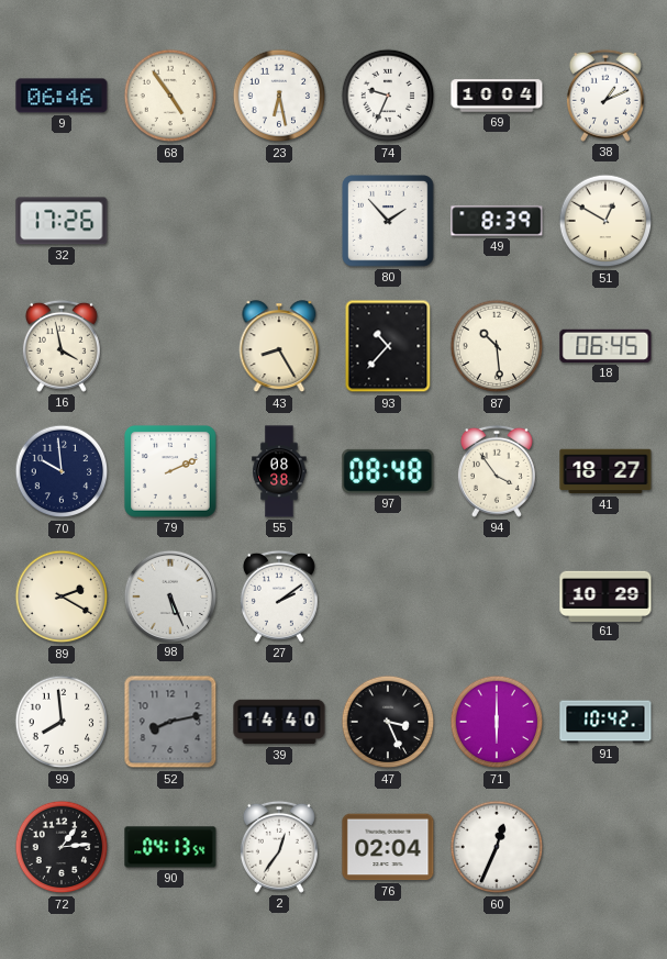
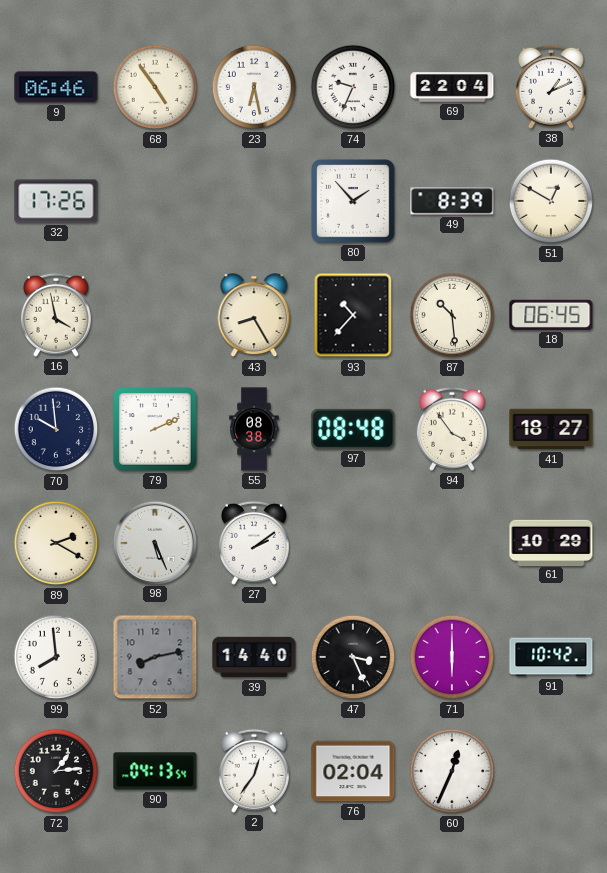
69: 10:04 -> 22:04 (452, 87)
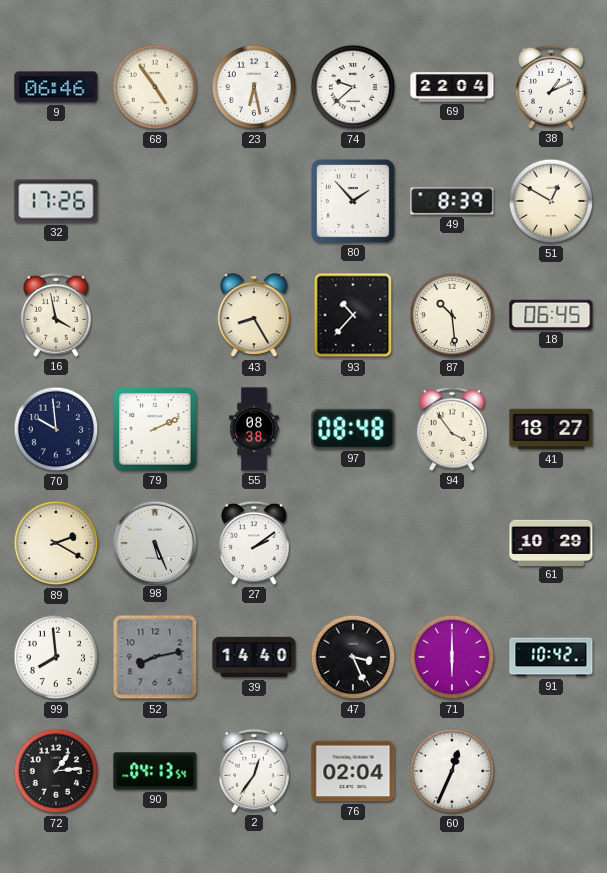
74: 9:34 -> 9:38 (353, 87)
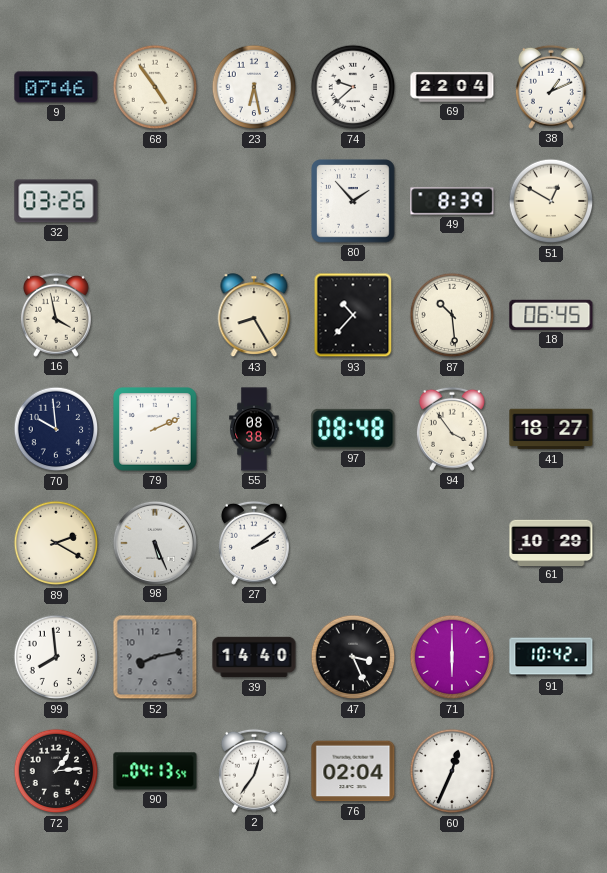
9: 06:46 -> 07:46 (56, 87)
32: 17:26 -> 03:26 (56, 201)
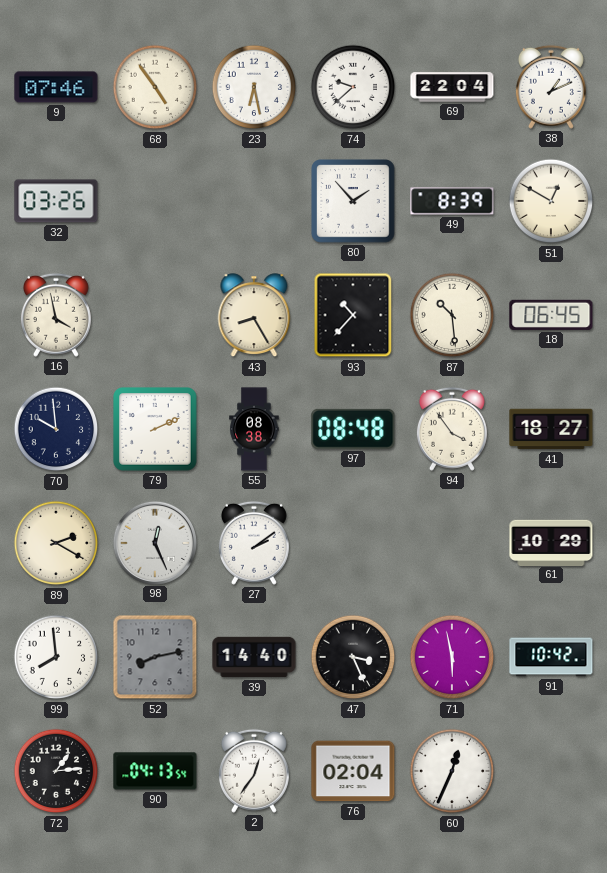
98: 5:26 -> 12:26 (154, 542)
71: 6:00 -> 5:58 (452, 657)
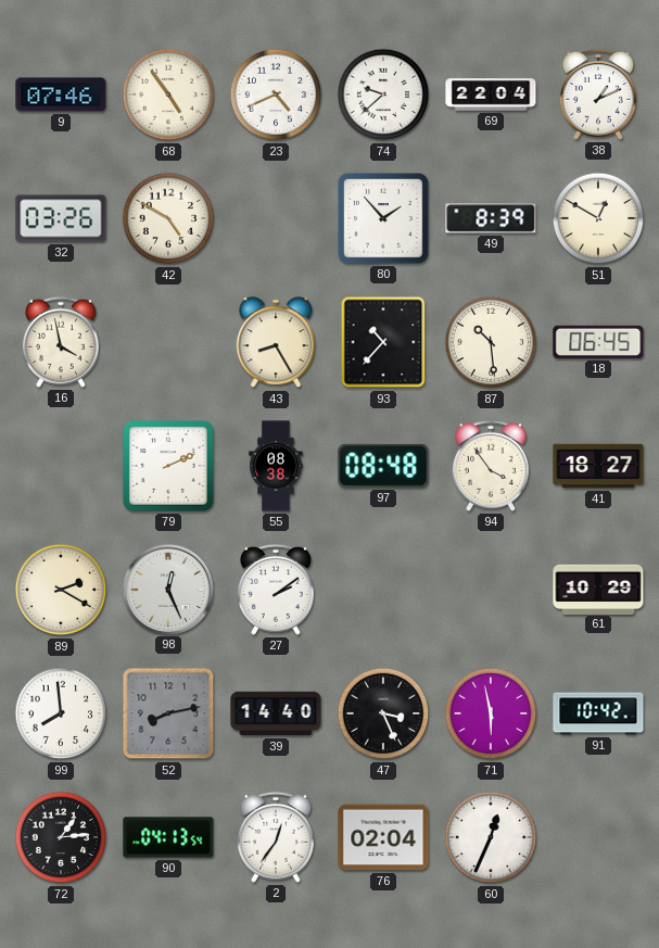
23: 6:28 -> 4:41 (276, 94)
42: none -> 4:50 (168, 218)
70: 9:59 -> none (56, 429)
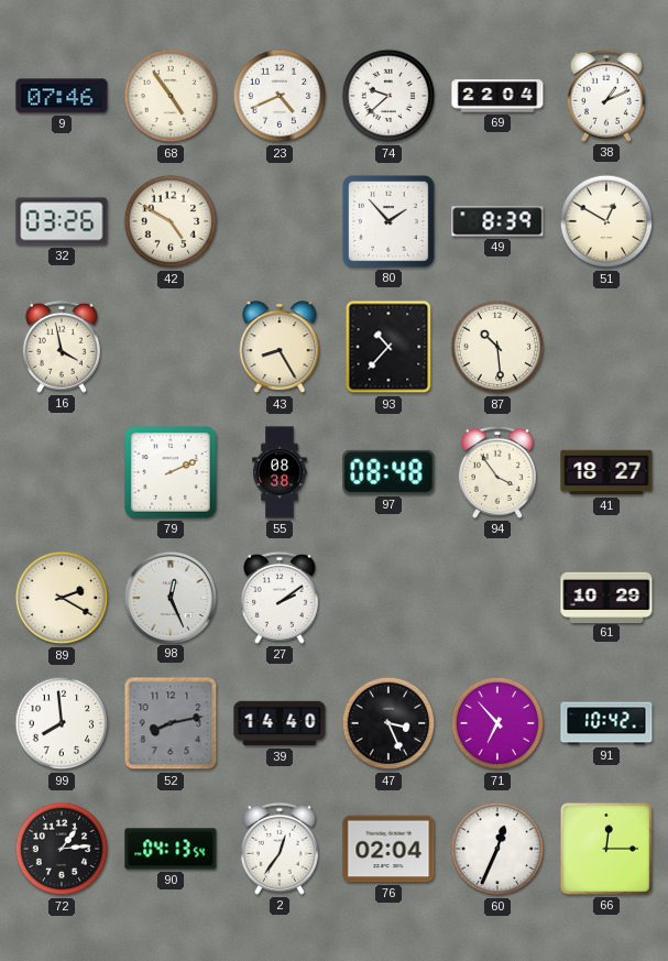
18: 06:45 -> none (598, 342)
71: 5:58 -> 6:53 (497, 723)
66: none -> 12:15 (606, 849)
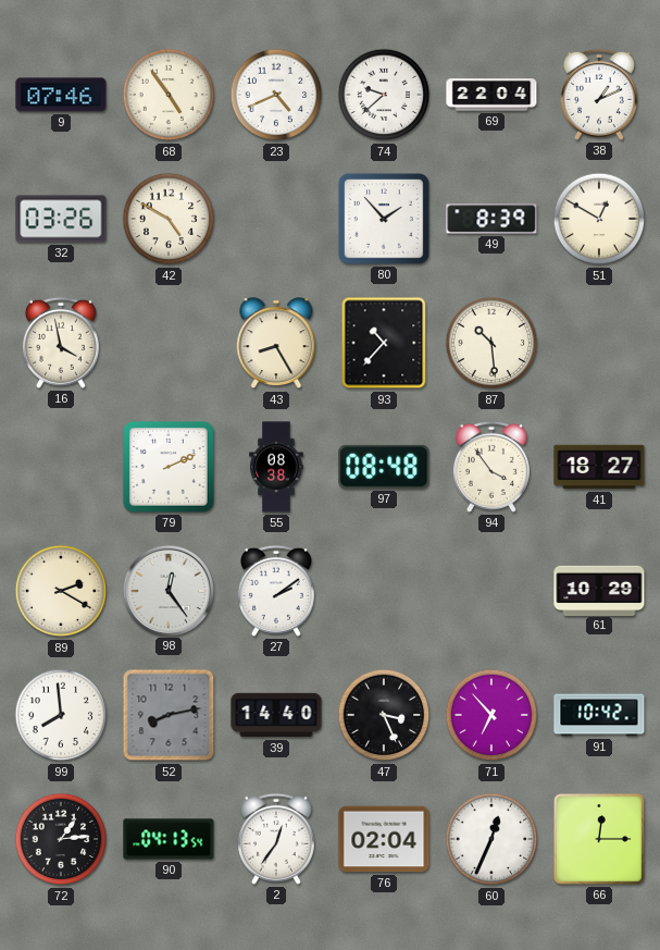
98: 12:26 -> 12:24 (167, 590)
